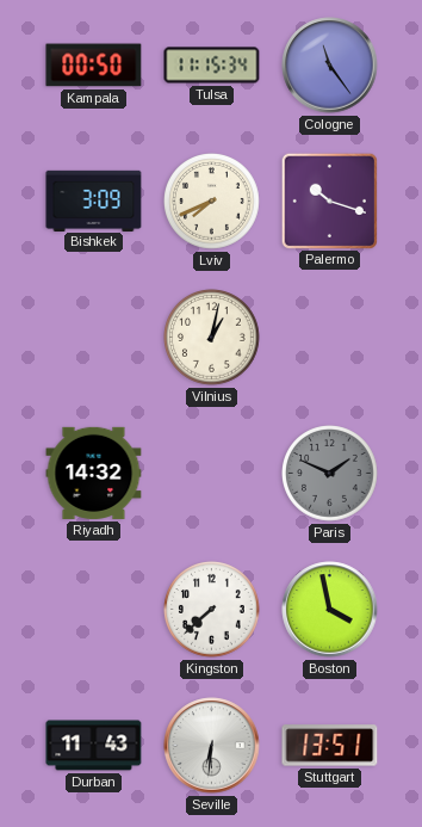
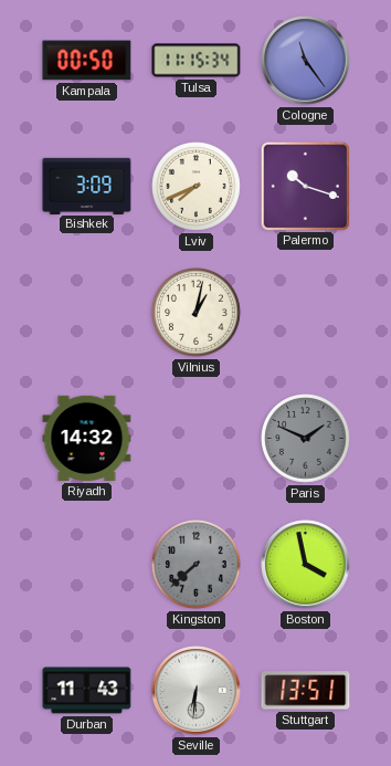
Kingston dial: white -> grey (197, 565)
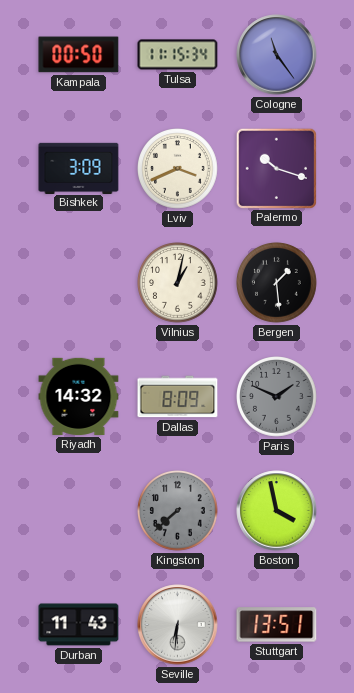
Lviv: 7:41 -> 3:41 (178, 169)
Bergen: none -> 1:29 (277, 283)
Dallas: none -> 8:09 (178, 397)
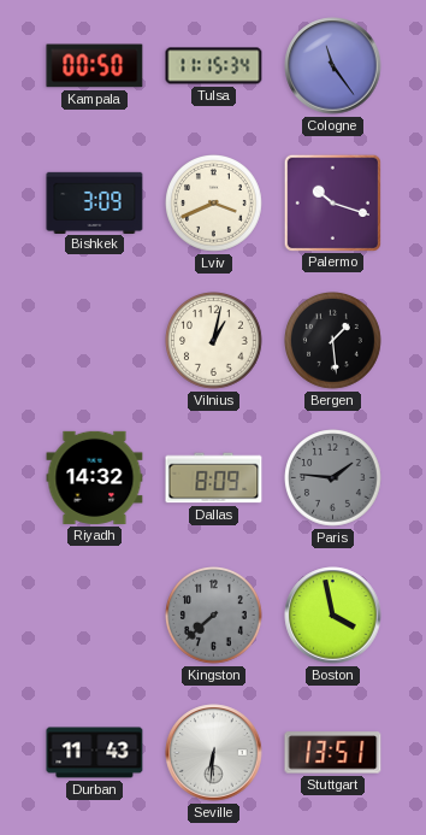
Paris: 1:49 -> 1:46 (333, 478)
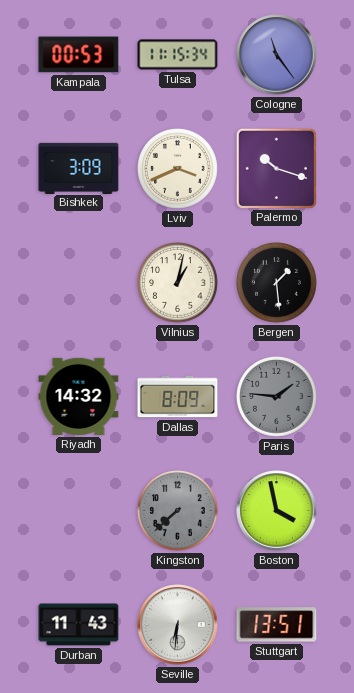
Kampala: 00:50 -> 00:53 (79, 55)
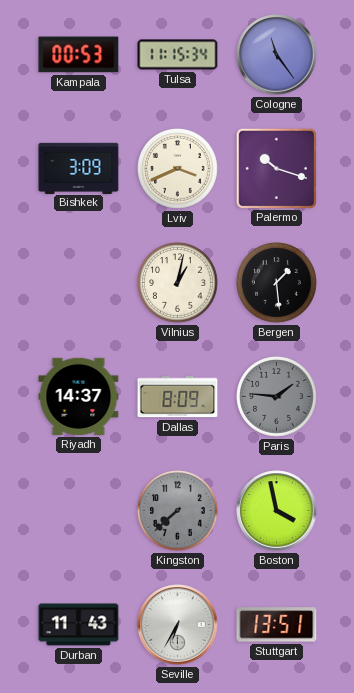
Riyadh: 14:32 -> 14:37 (79, 396)
Seville: 6:31 -> 6:35 (178, 625)
